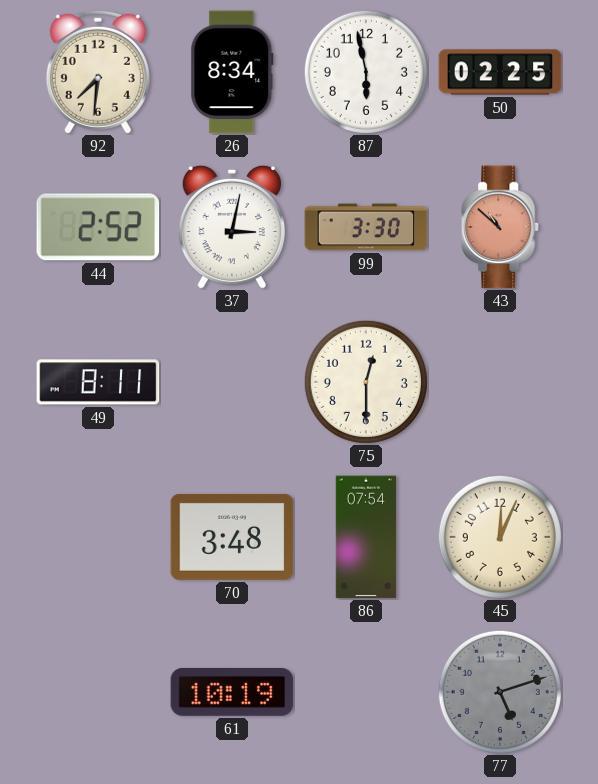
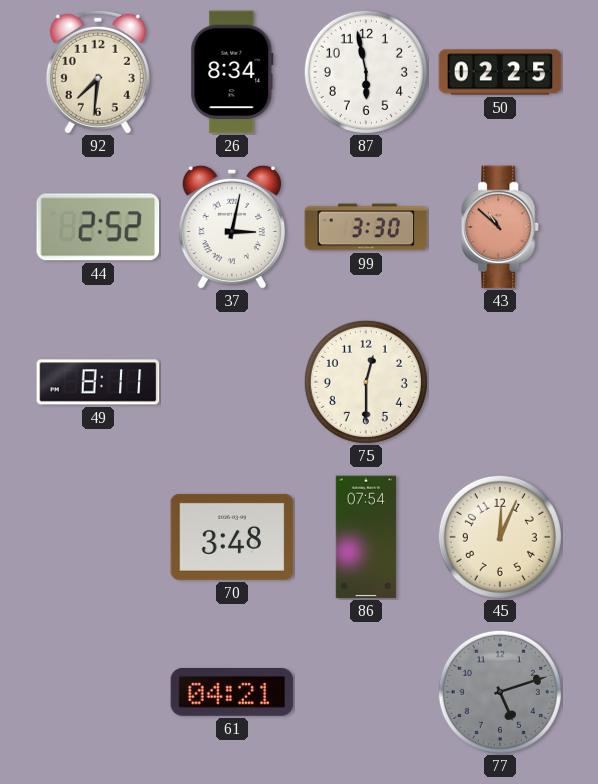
61: 10:19 -> 04:21 (232, 692)
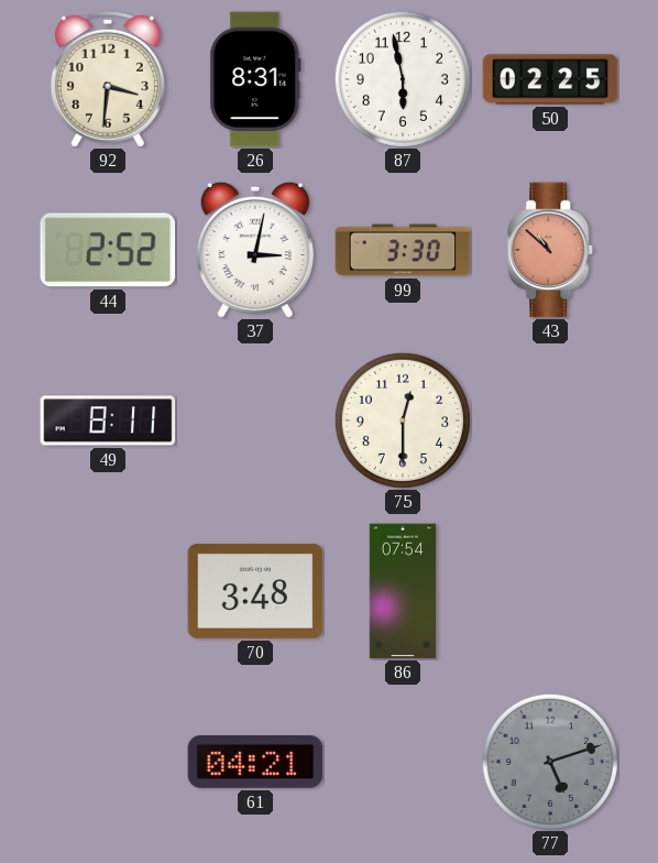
92: 7:31 -> 3:31 (108, 79)
26: 8:34 -> 8:31 (255, 79)
45: 12:04 -> none (500, 537)
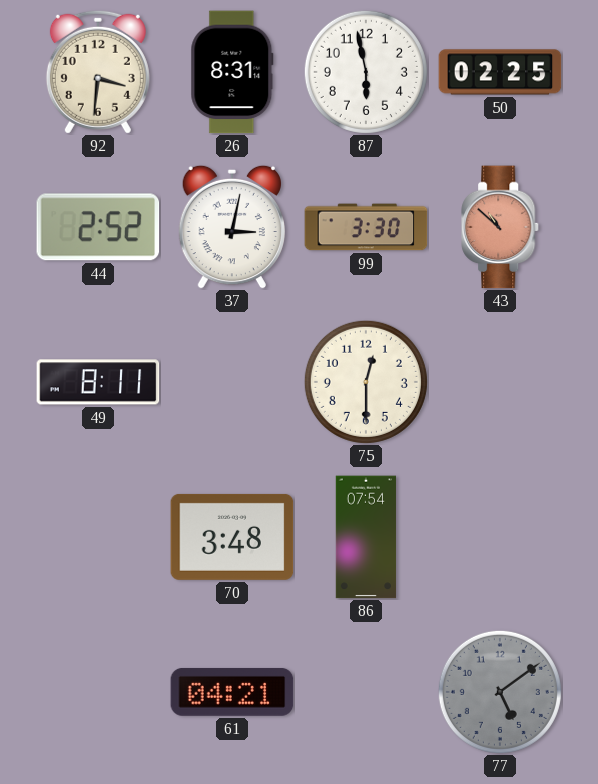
77: 5:12 -> 5:09 (500, 692)
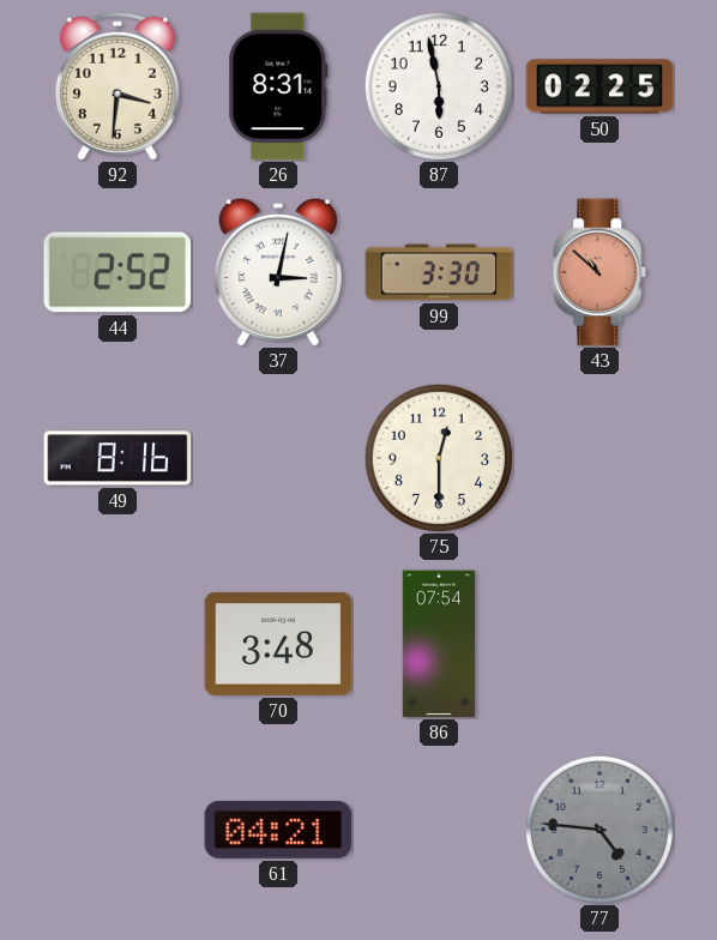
49: 8:11 -> 8:16 (118, 458)
77: 5:09 -> 4:46 (599, 830)
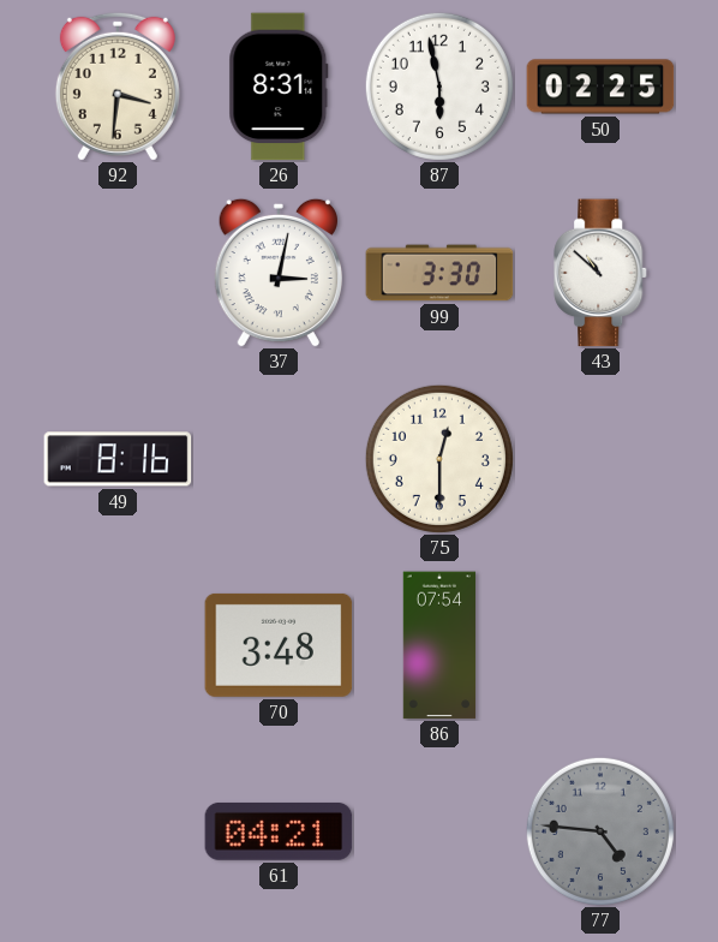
44: 2:52 -> none (118, 272)
43 dial: salmon -> white (602, 273)
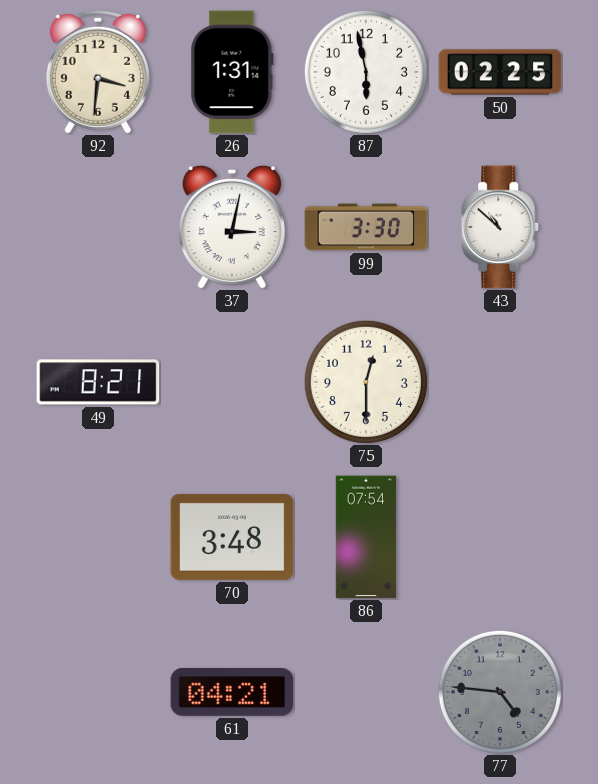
26: 8:31 -> 1:31 (232, 72)
49: 8:16 -> 8:21 (98, 382)
